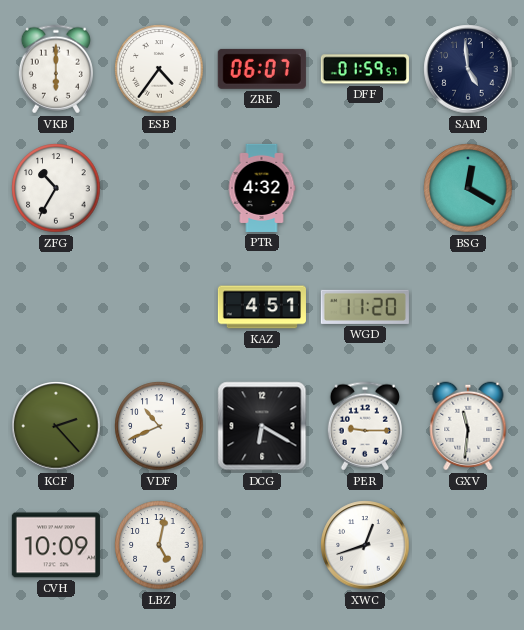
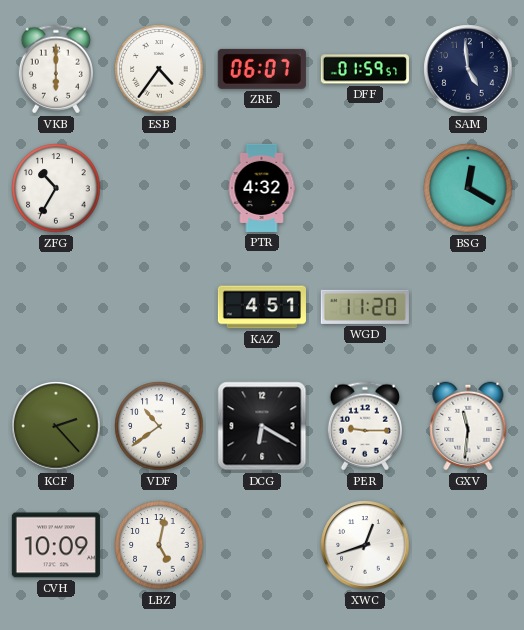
VDF: 10:41 -> 10:39 (159, 426)
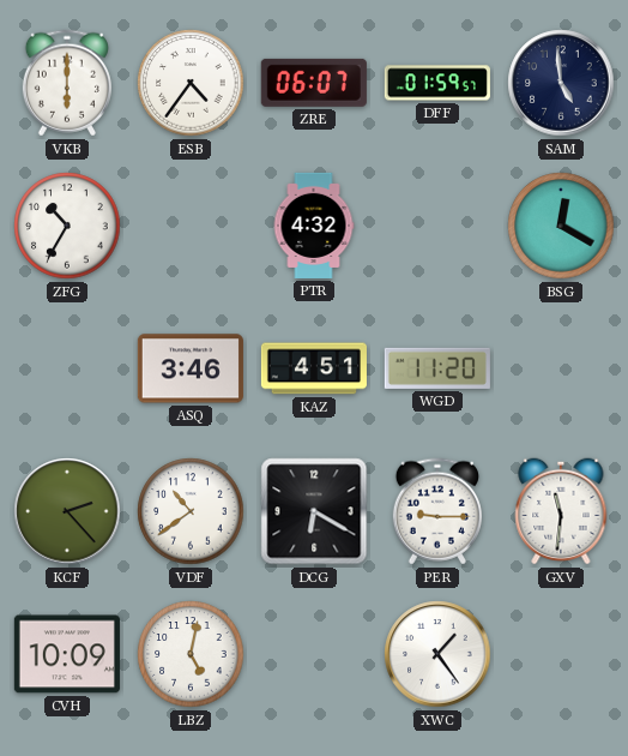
ASQ: none -> 3:46 (191, 368)
XWC: 12:42 -> 1:24 (437, 654)
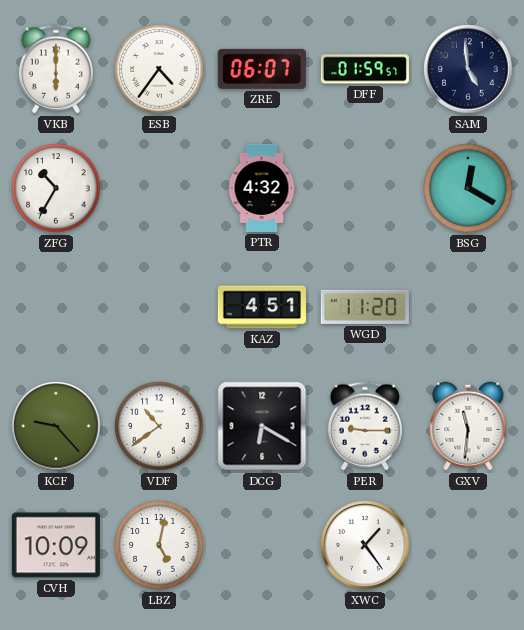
ASQ: 3:46 -> none (191, 368)
KCF: 2:23 -> 9:23 (56, 426)
